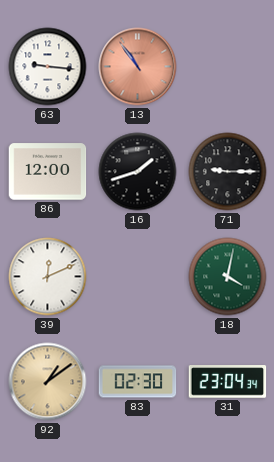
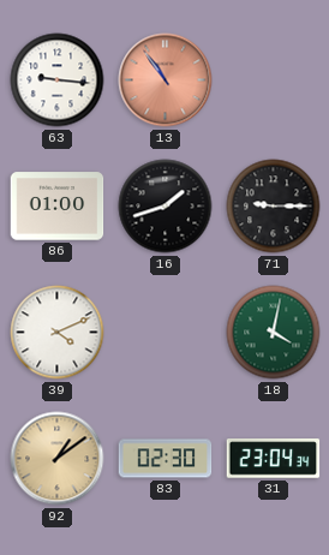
86: 12:00 -> 01:00 (58, 207)
39: 12:11 -> 4:11 (58, 333)
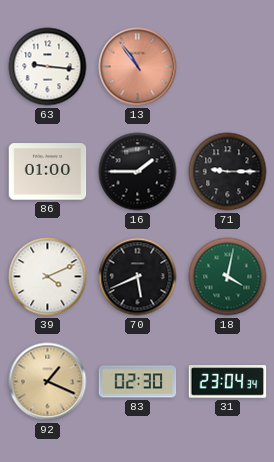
16: 1:42 -> 1:45 (138, 172)
70: none -> 5:41 (138, 277)
92: 1:09 -> 1:19 (48, 382)
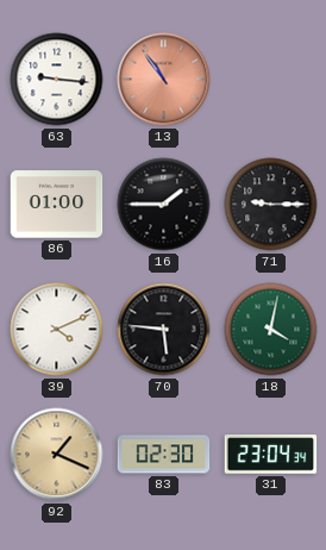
70: 5:41 -> 5:46 (164, 330)
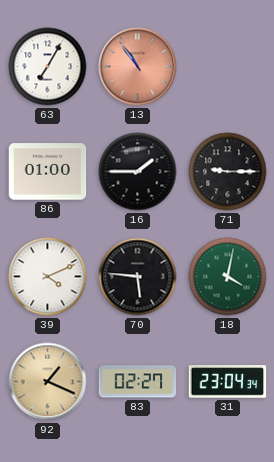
63: 9:16 -> 7:05 (48, 67)
83: 02:30 -> 02:27 (138, 382)
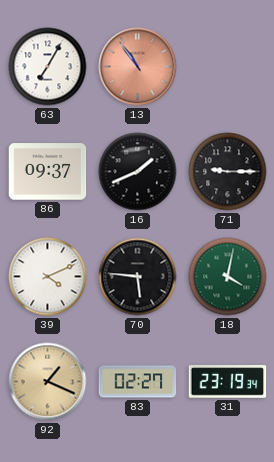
86: 01:00 -> 09:37 (48, 172)
16: 1:45 -> 1:41 (138, 172)
31: 23:04 -> 23:19 (228, 382)
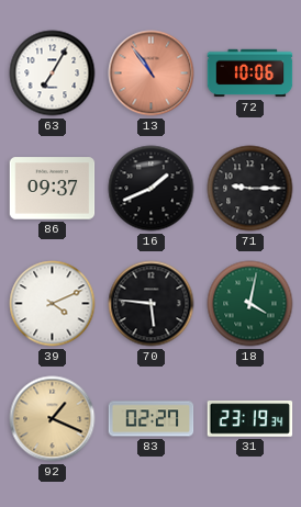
72: none -> 10:06 (250, 74)
